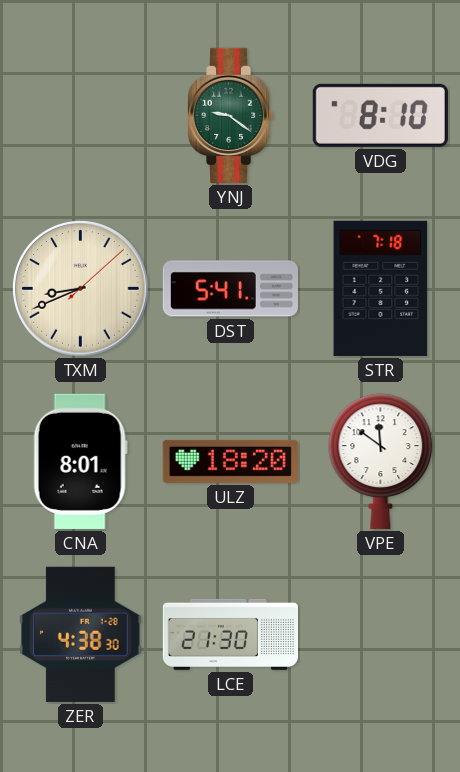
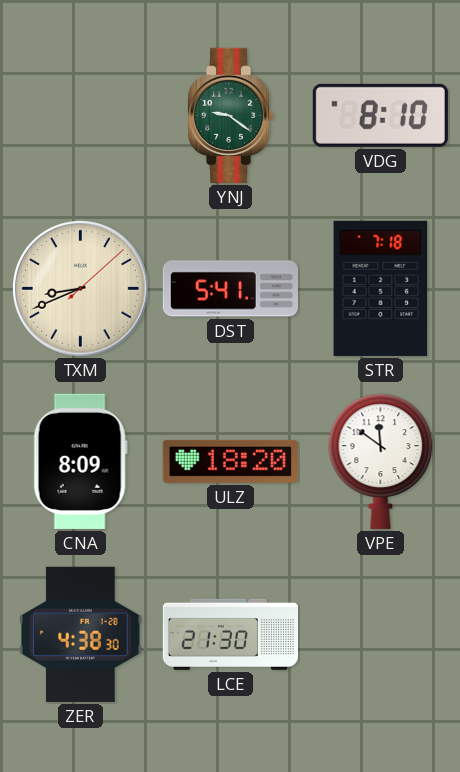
CNA: 8:01 -> 8:09 (80, 461)
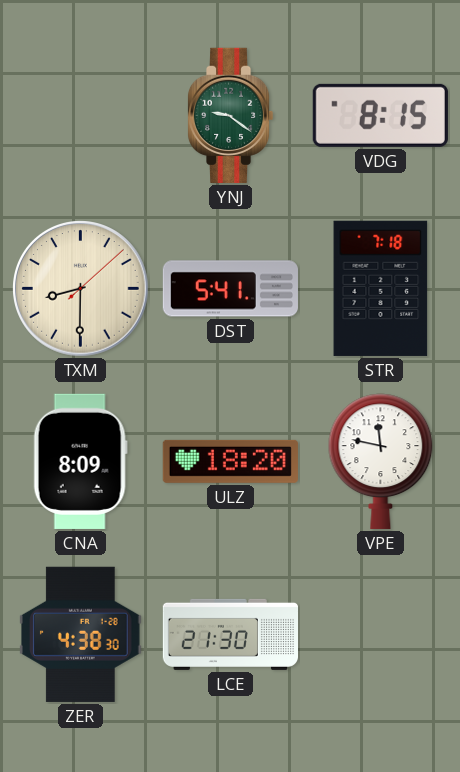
VDG: 8:10 -> 8:15 (380, 115)
TXM: 8:41 -> 8:30 (81, 289)
VPE: 11:51 -> 11:47 (381, 461)
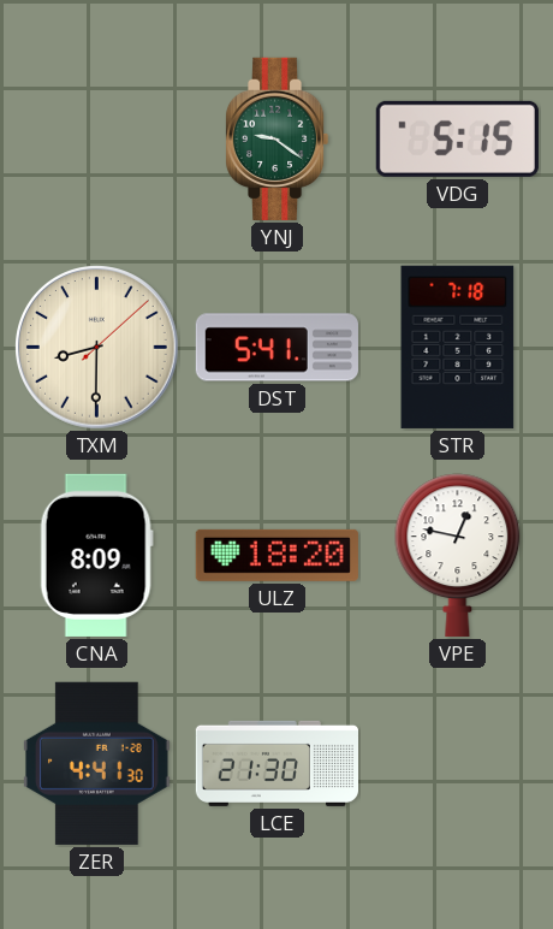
VDG: 8:15 -> 5:15 (457, 138)
VPE: 11:47 -> 12:47 (458, 555)
ZER: 4:38 -> 4:41 (96, 763)
